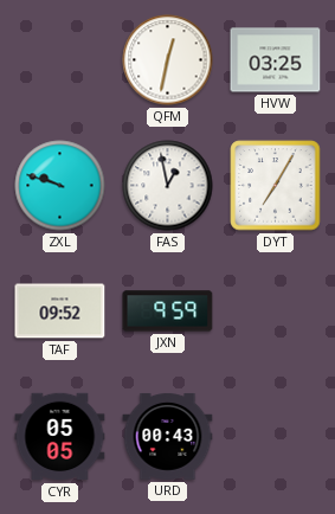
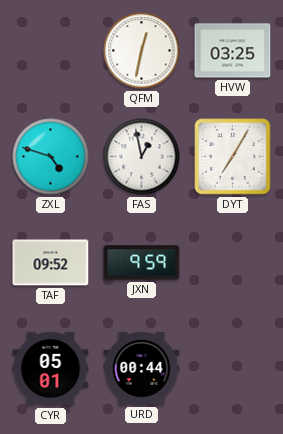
ZXL: 9:48 -> 4:48 (51, 157)
CYR: 05:05 -> 05:01 (51, 369)
URD: 00:43 -> 00:44 (142, 368)
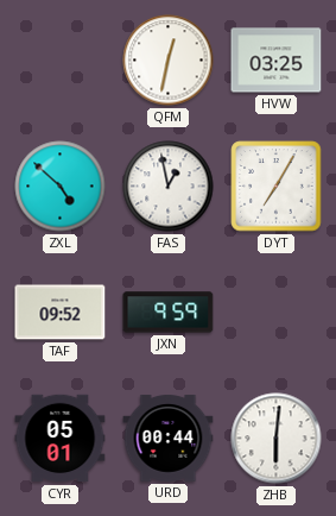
ZXL: 4:48 -> 4:52 (61, 187)
ZHB: none -> 6:01 (277, 439)
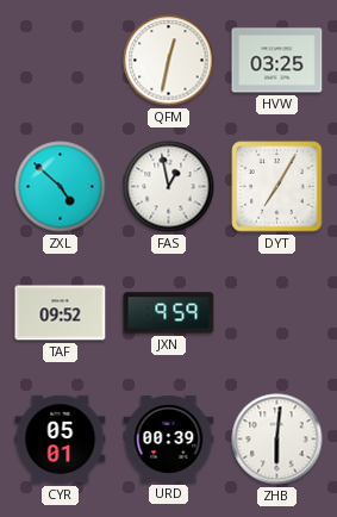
URD: 00:44 -> 00:39 (169, 438)
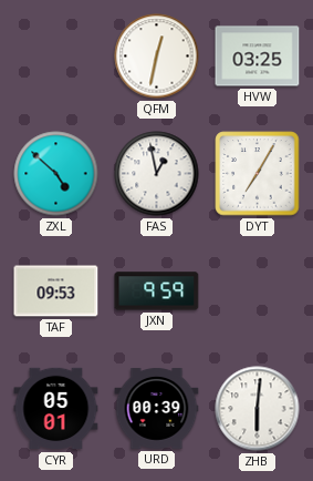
TAF: 09:52 -> 09:53 (56, 291)
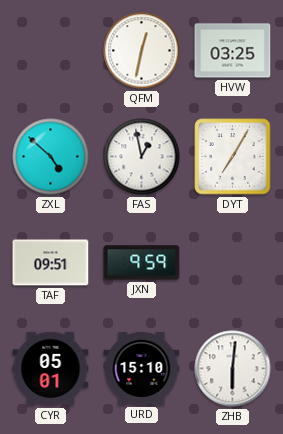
TAF: 09:53 -> 09:51 (51, 263)
URD: 00:39 -> 15:10 (142, 368)
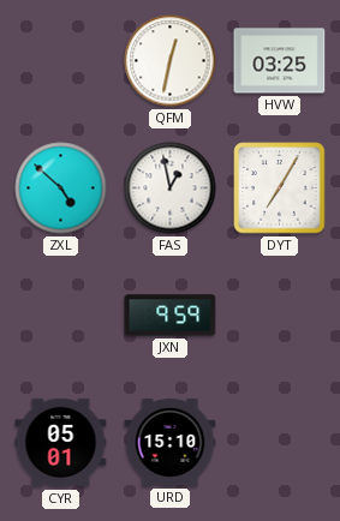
TAF: 09:51 -> none (51, 263)
ZHB: 6:01 -> none (233, 369)
